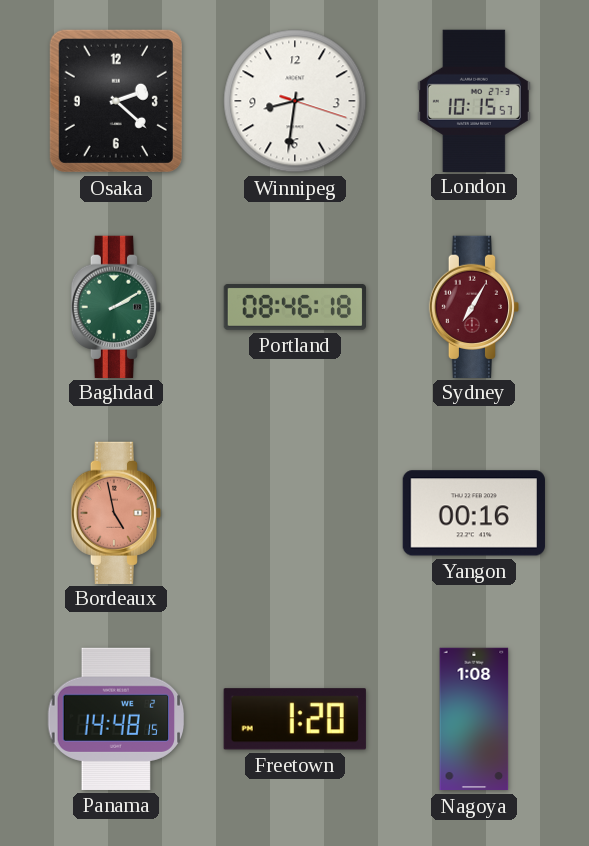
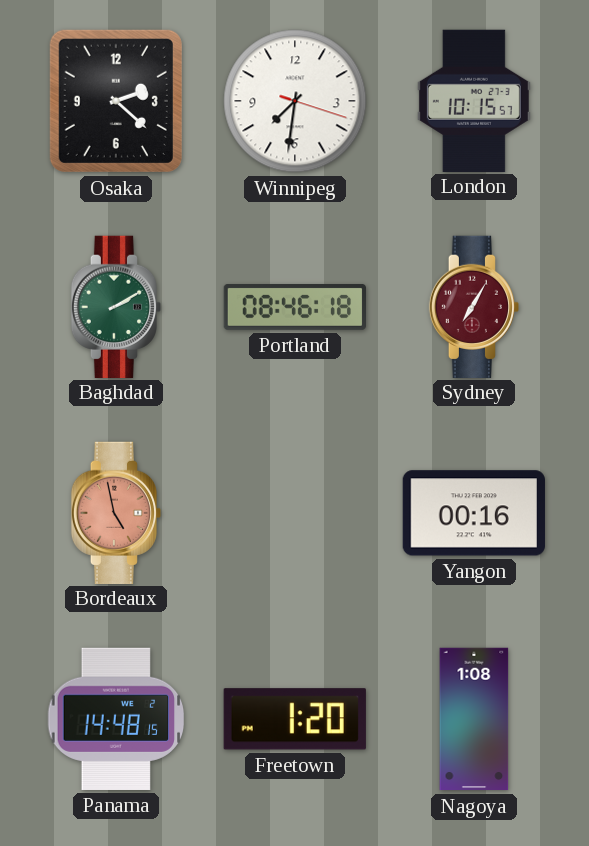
Winnipeg: 8:31 -> 7:31 (295, 101)
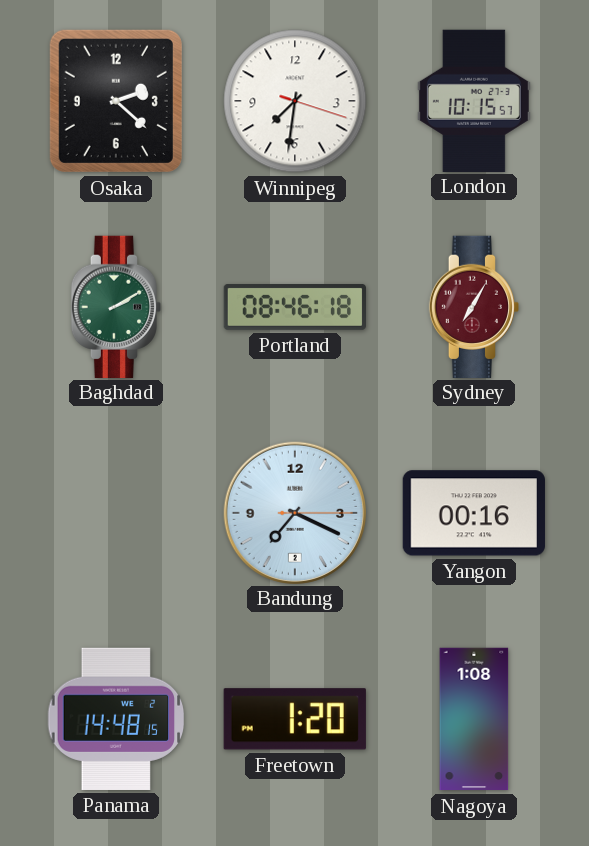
Bordeaux: 4:58 -> none (115, 512)
Bandung: none -> 7:19 (294, 512)
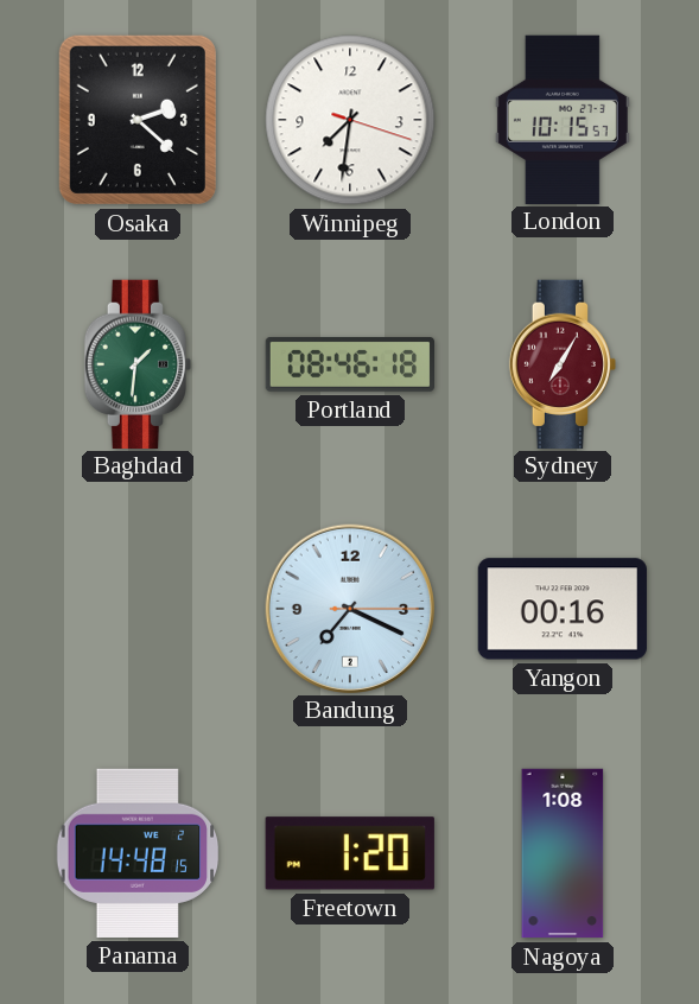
Baghdad: 2:10 -> 1:31 (136, 363)
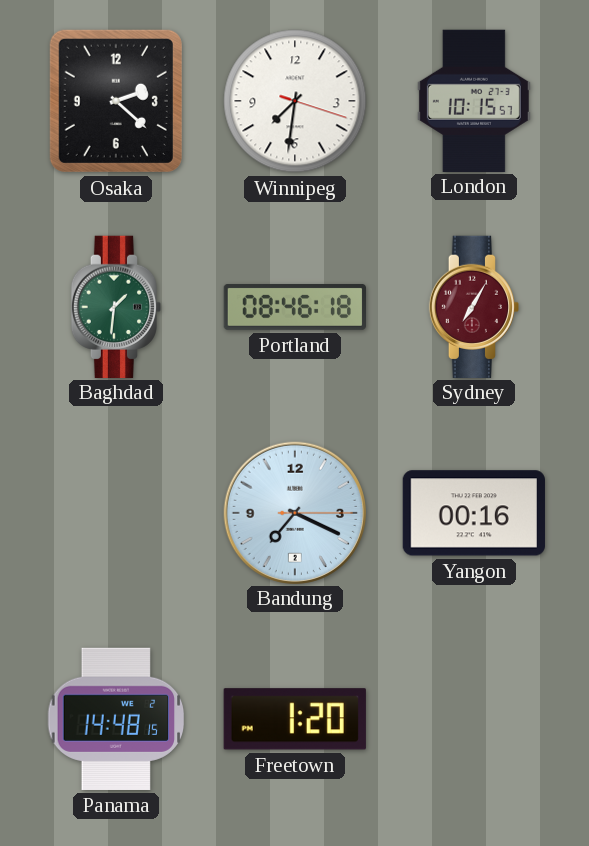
Nagoya: 1:08 -> none (563, 853)
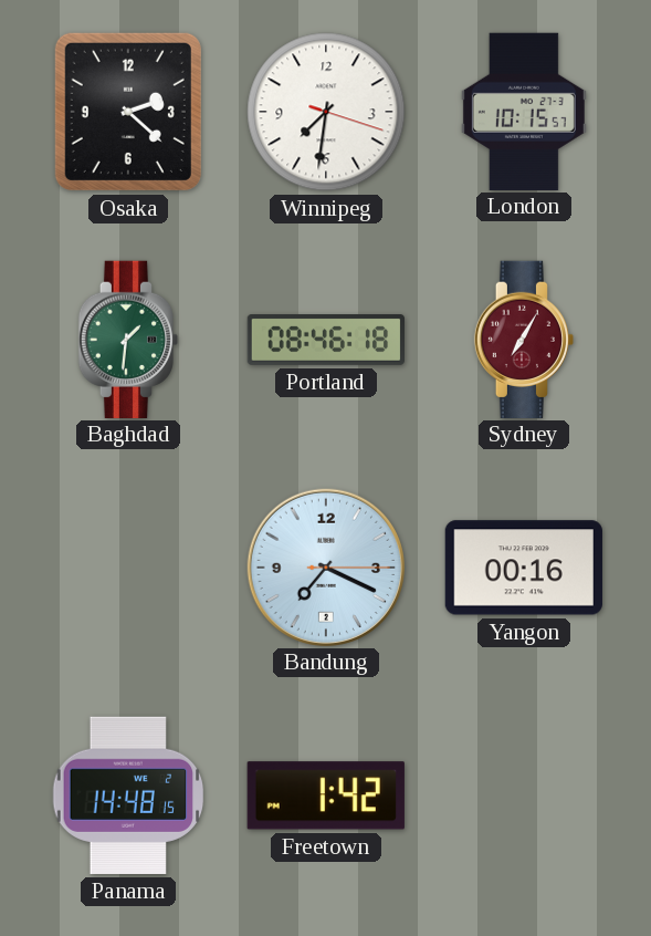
Freetown: 1:20 -> 1:42 (326, 795)
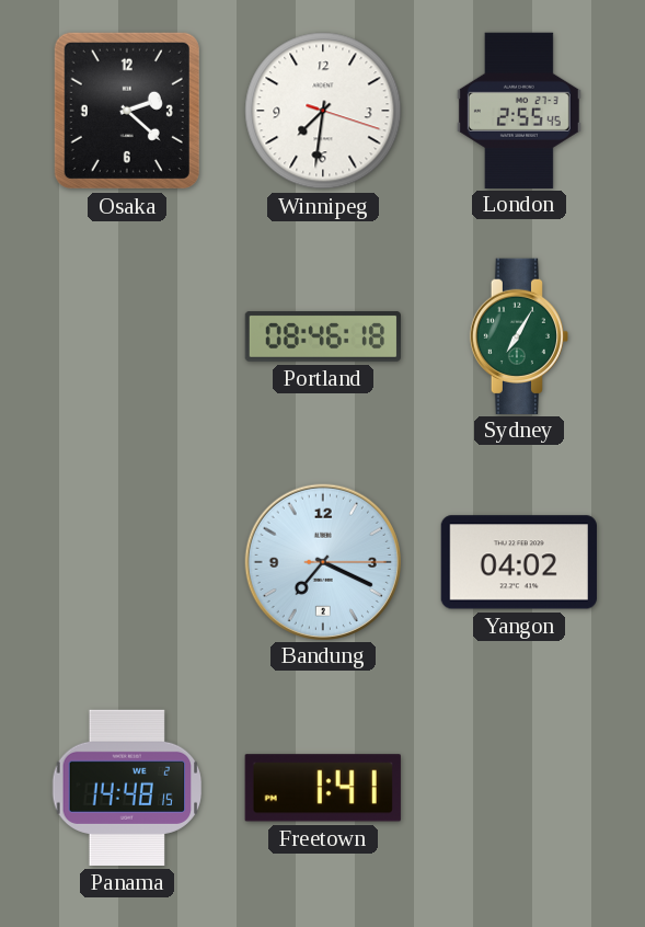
London: 10:15 -> 2:55 (519, 110)
Baghdad: 1:31 -> none (127, 339)
Sydney dial: burgundy -> green (518, 335)
Yangon: 00:16 -> 04:02 (519, 562)
Freetown: 1:42 -> 1:41 (323, 788)
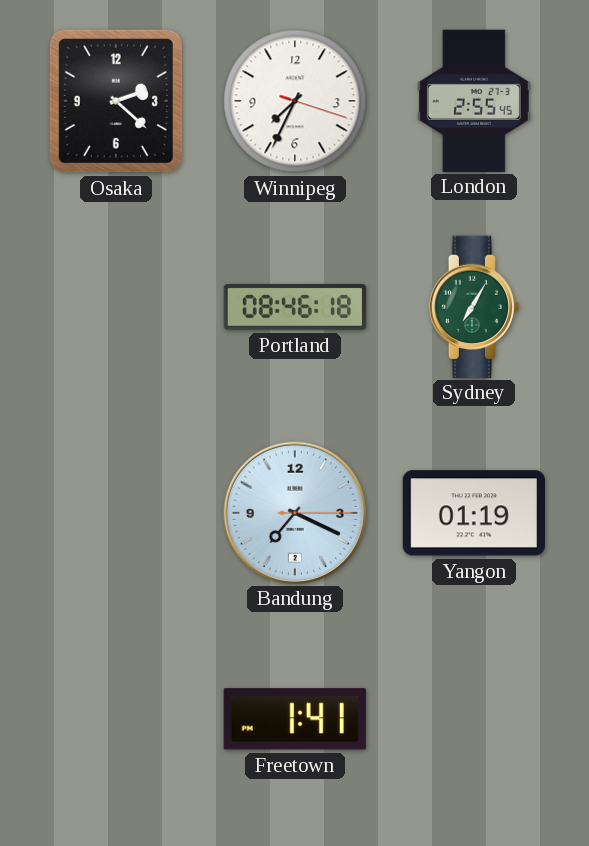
Winnipeg: 7:31 -> 7:34 (295, 101)
Yangon: 04:02 -> 01:19 (474, 513)
Panama: 14:48 -> none (127, 788)
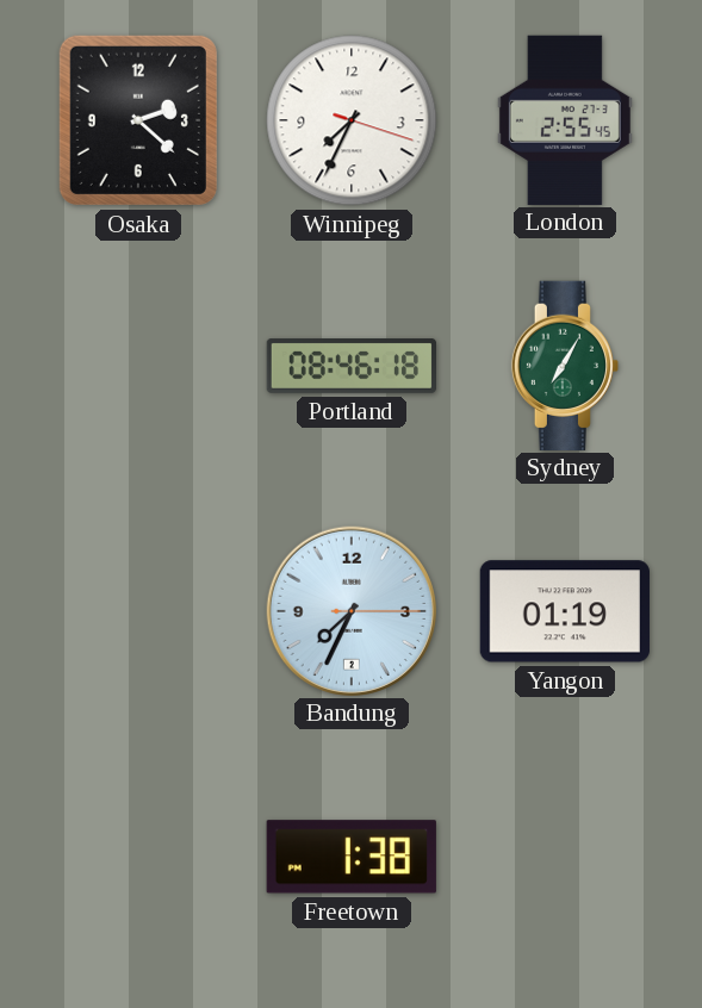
Bandung: 7:19 -> 7:34 (350, 610)
Freetown: 1:41 -> 1:38 (352, 857)
